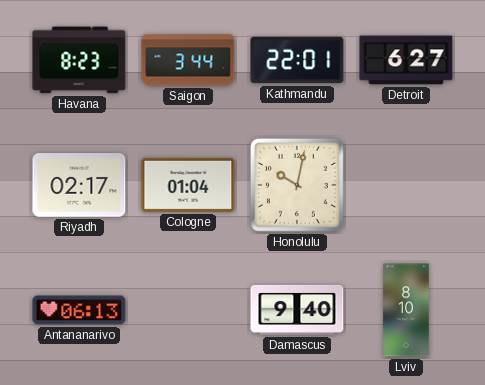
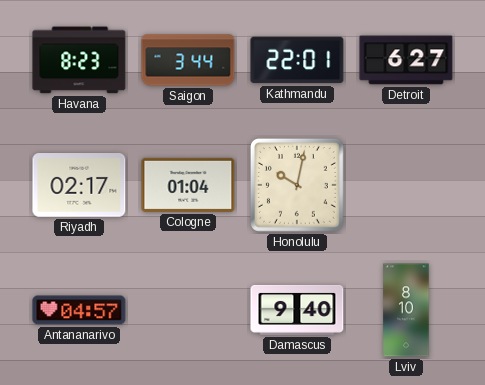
Antananarivo: 06:13 -> 04:57 (79, 310)
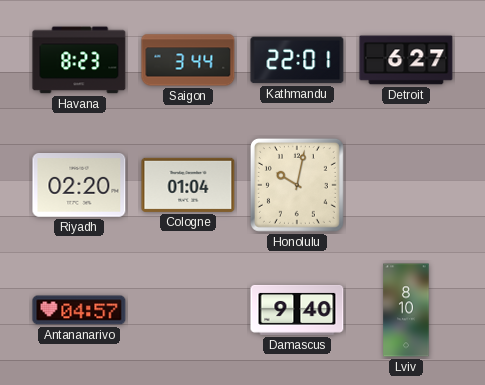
Riyadh: 02:17 -> 02:20 (79, 185)
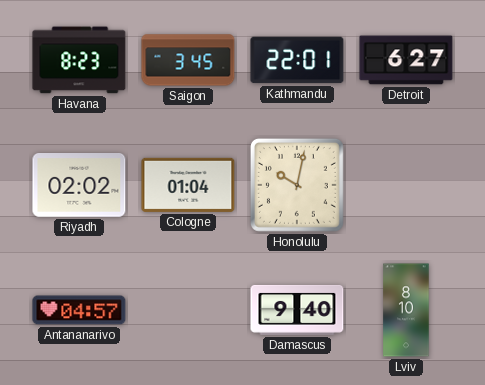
Saigon: 3:44 -> 3:45 (188, 60)
Riyadh: 02:20 -> 02:02 (79, 185)
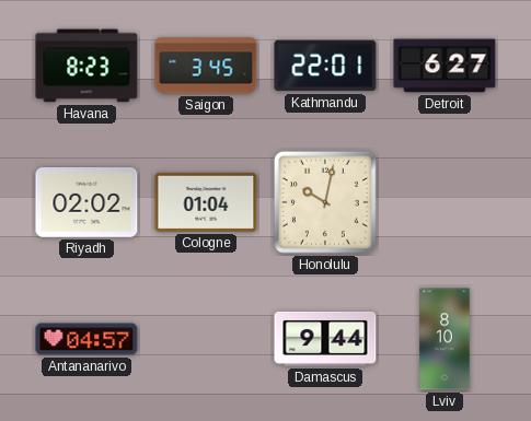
Damascus: 9:40 -> 9:44 (325, 339)
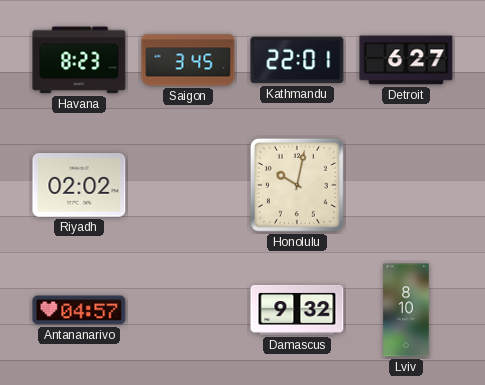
Cologne: 01:04 -> none (206, 202)
Damascus: 9:44 -> 9:32 (297, 310)
